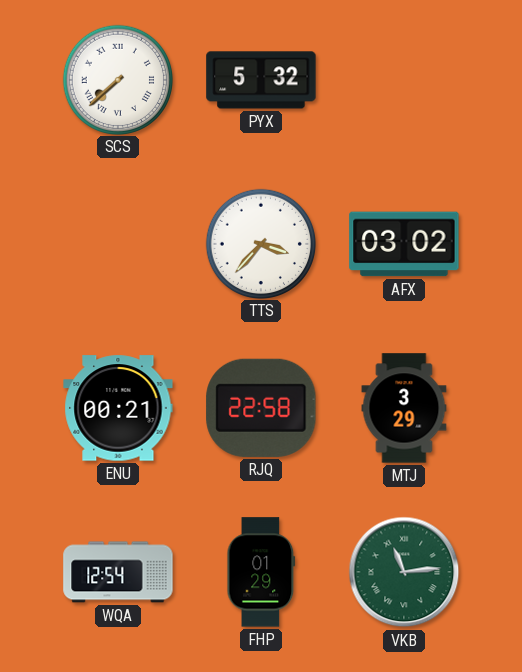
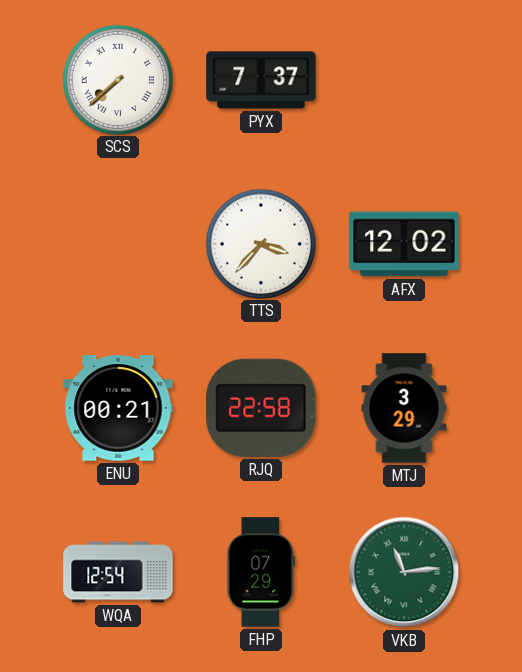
PYX: 5:32 -> 7:37 (261, 80)
AFX: 03:02 -> 12:02 (404, 244)
FHP: 01:29 -> 07:29 (261, 572)
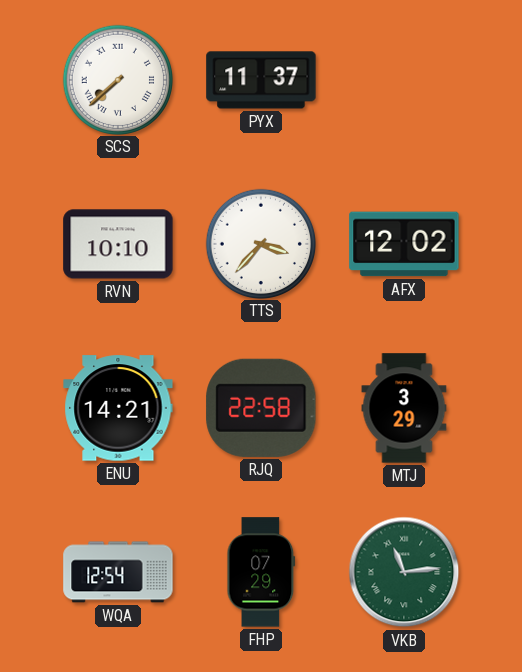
PYX: 7:37 -> 11:37 (261, 80)
RVN: none -> 10:10 (118, 244)
ENU: 00:21 -> 14:21 (118, 408)
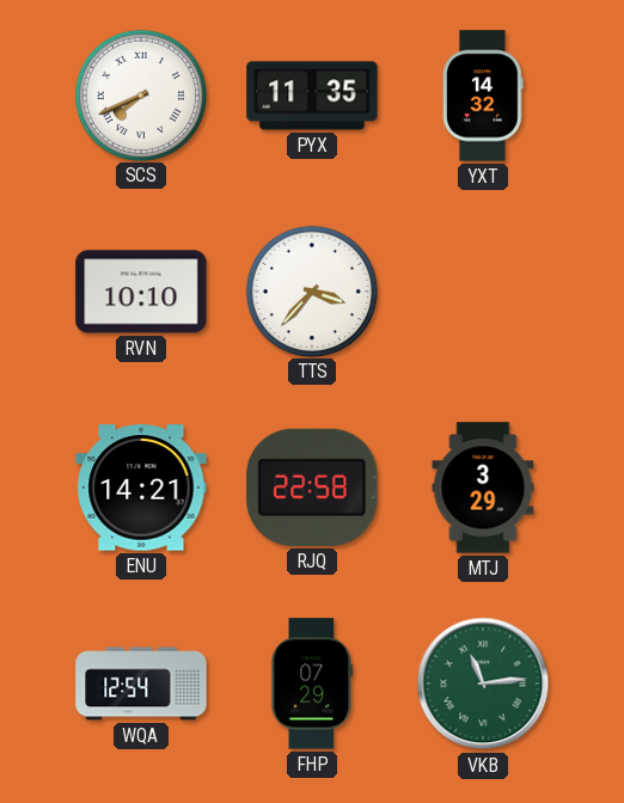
SCS: 7:38 -> 7:41 (140, 94)
PYX: 11:37 -> 11:35 (312, 96)
YXT: none -> 14:32 (483, 96)
AFX: 12:02 -> none (404, 244)
